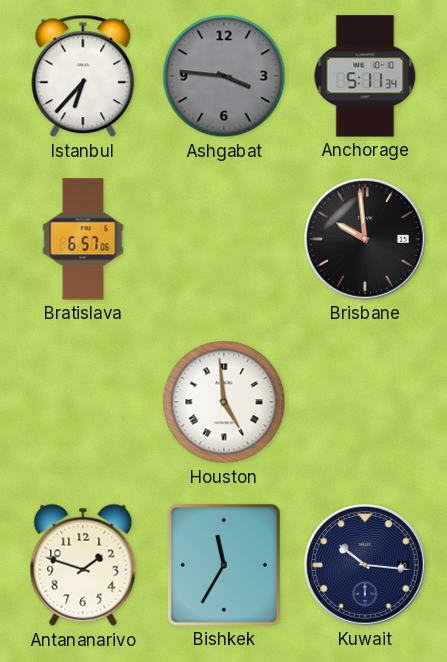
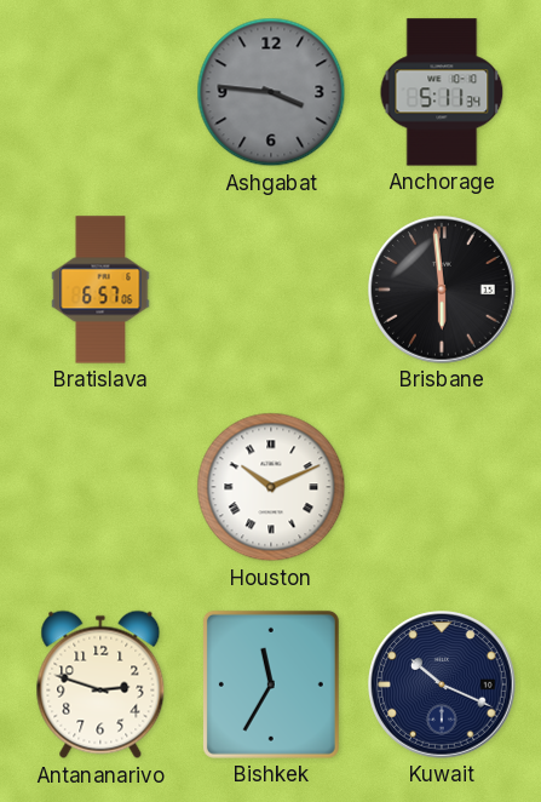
Istanbul: 6:37 -> none (83, 76)
Brisbane: 9:59 -> 5:59 (442, 290)
Houston: 4:59 -> 10:11 (271, 487)
Antananarivo: 1:48 -> 2:48 (100, 684)
Kuwait: 10:16 -> 10:19 (442, 684)
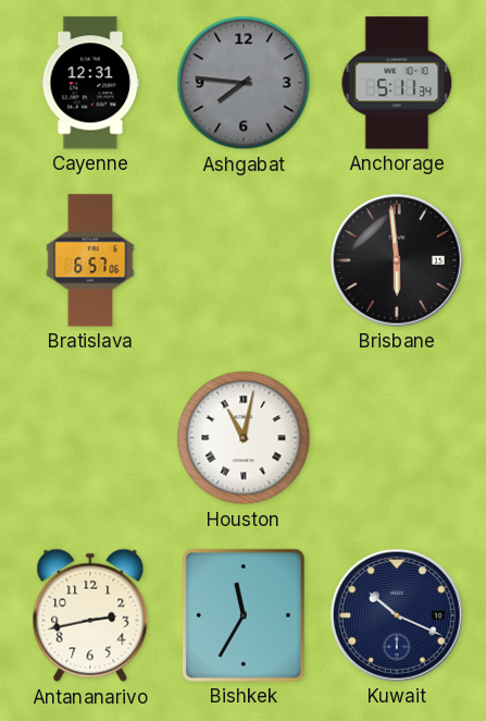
Cayenne: none -> 12:31 (90, 83)
Ashgabat: 3:46 -> 7:46 (244, 83)
Houston: 10:11 -> 11:02 (244, 438)
Antananarivo: 2:48 -> 2:43 (90, 615)
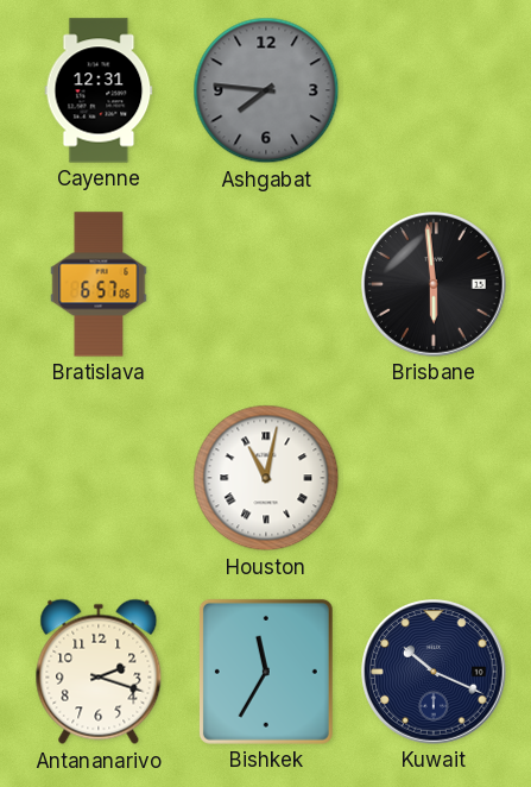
Anchorage: 5:11 -> none (397, 83)
Antananarivo: 2:43 -> 2:18 (99, 672)
